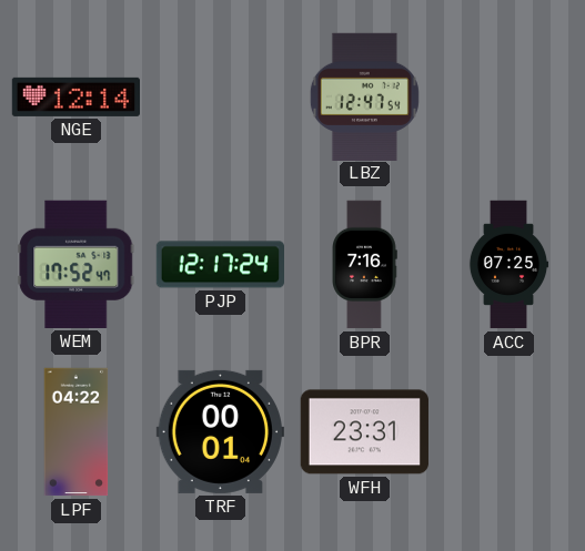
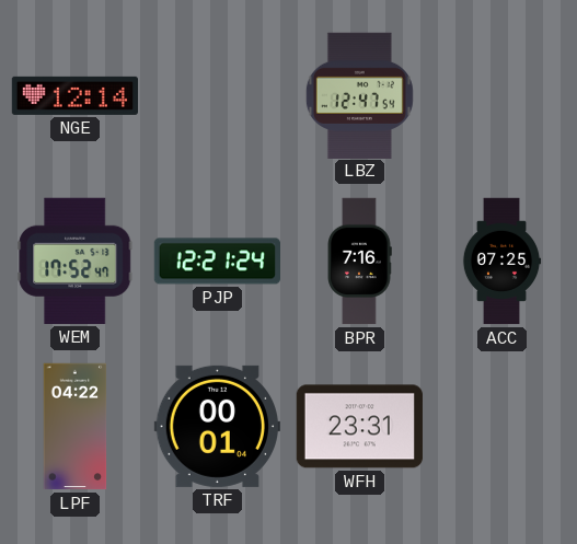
PJP: 12:17 -> 12:21 (218, 262)
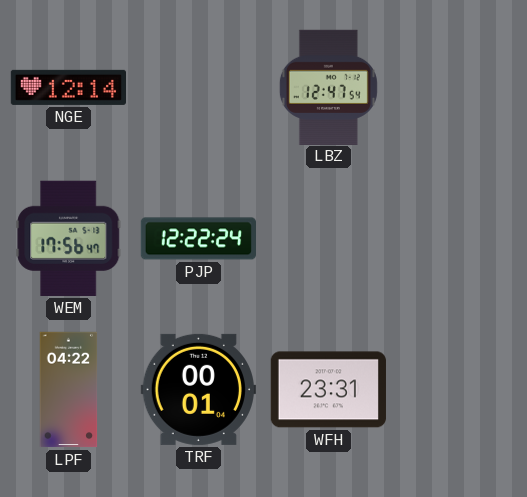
WEM: 17:52 -> 17:56 (69, 238)
PJP: 12:21 -> 12:22 (199, 239)
BPR: 7:16 -> none (359, 262)
ACC: 07:25 -> none (501, 262)
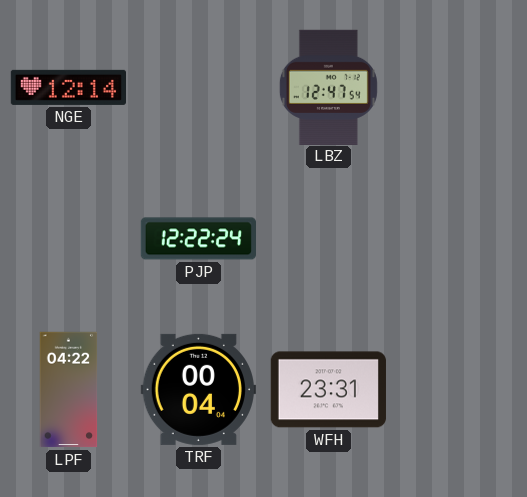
WEM: 17:56 -> none (69, 238)
TRF: 00:01 -> 00:04 (198, 389)
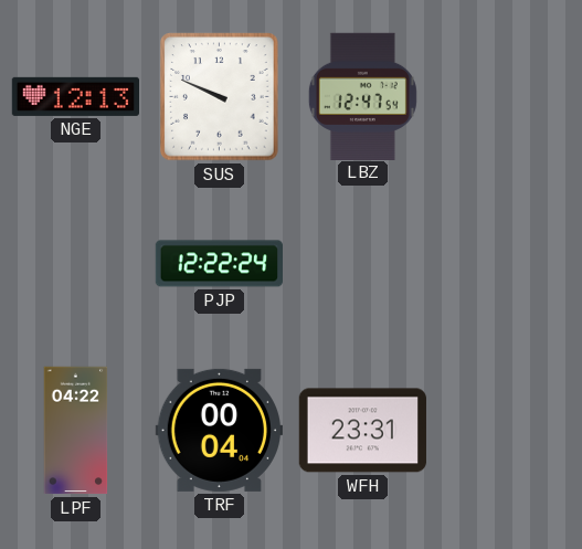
NGE: 12:14 -> 12:13 (75, 96)
SUS: none -> 9:49 (220, 97)
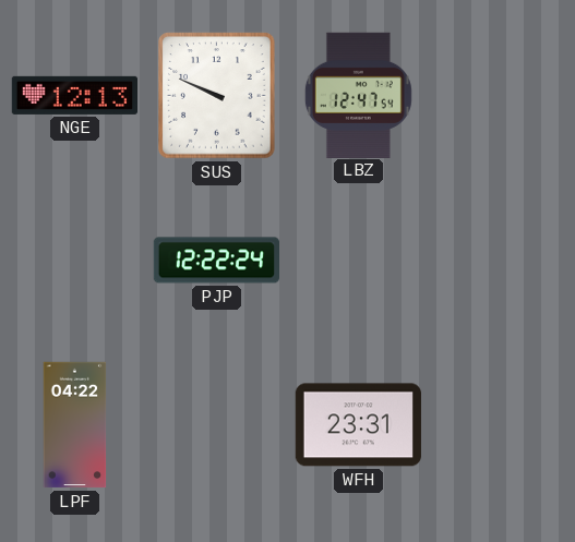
TRF: 00:04 -> none (219, 430)
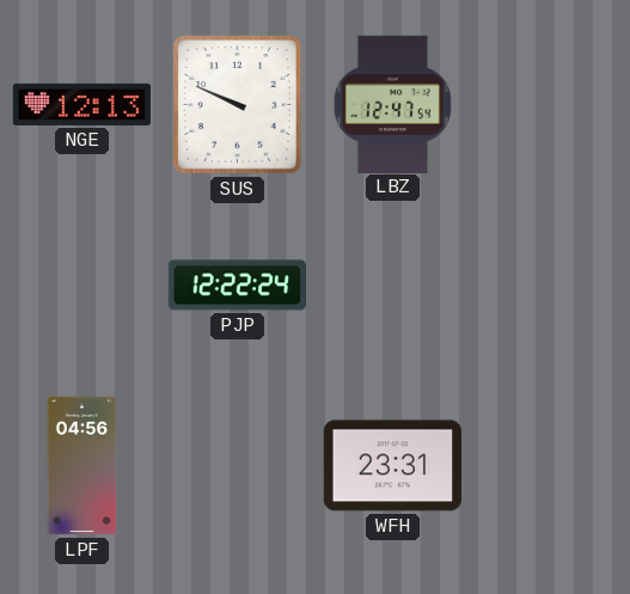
LPF: 04:22 -> 04:56 (82, 466)
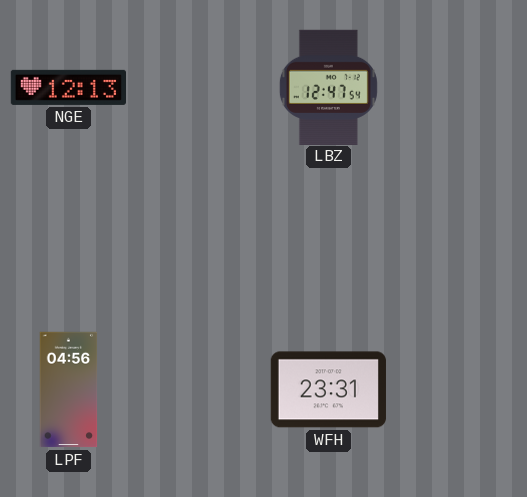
SUS: 9:49 -> none (238, 105)
PJP: 12:22 -> none (238, 286)
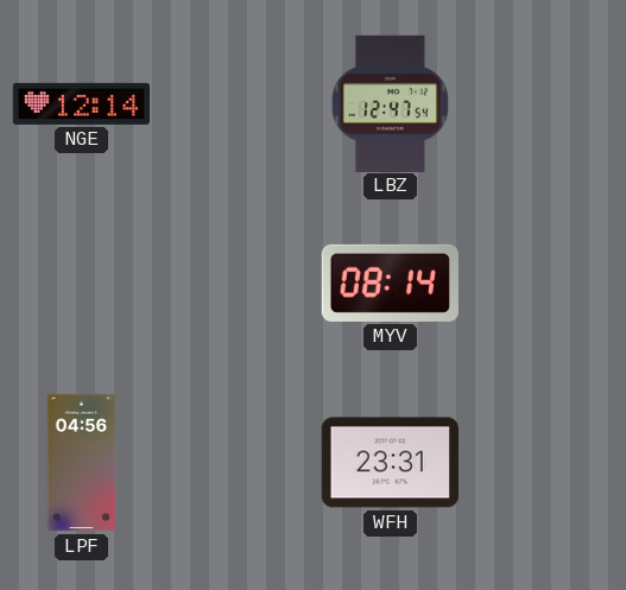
NGE: 12:13 -> 12:14 (81, 103)
MYV: none -> 08:14 (390, 283)
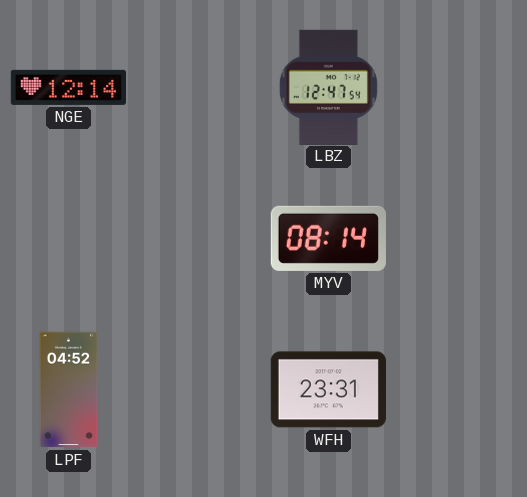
LPF: 04:56 -> 04:52 (69, 390)
